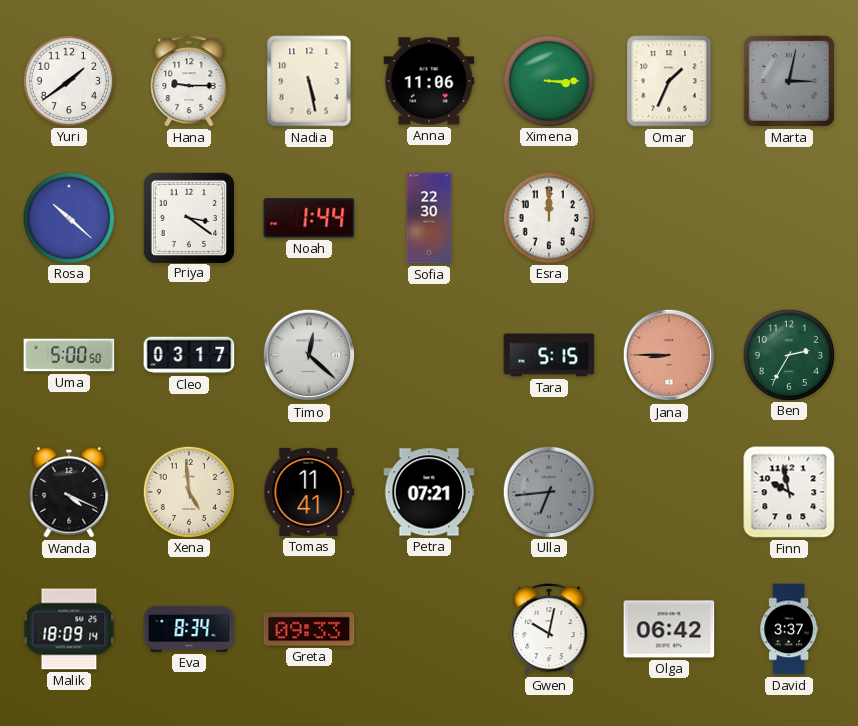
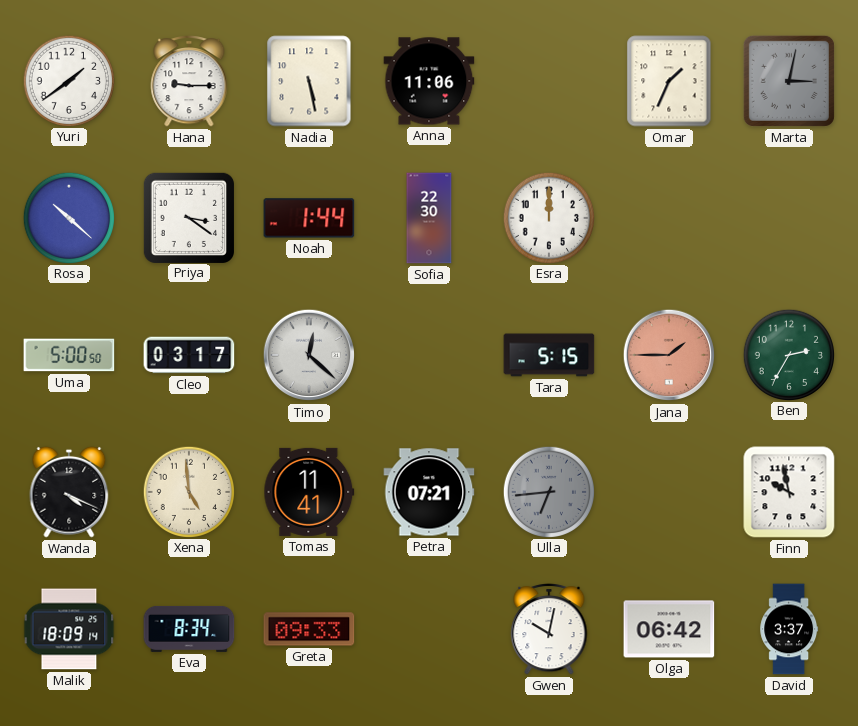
Ximena: 3:15 -> none (548, 80)
Jana: 8:45 -> 1:45 (669, 355)
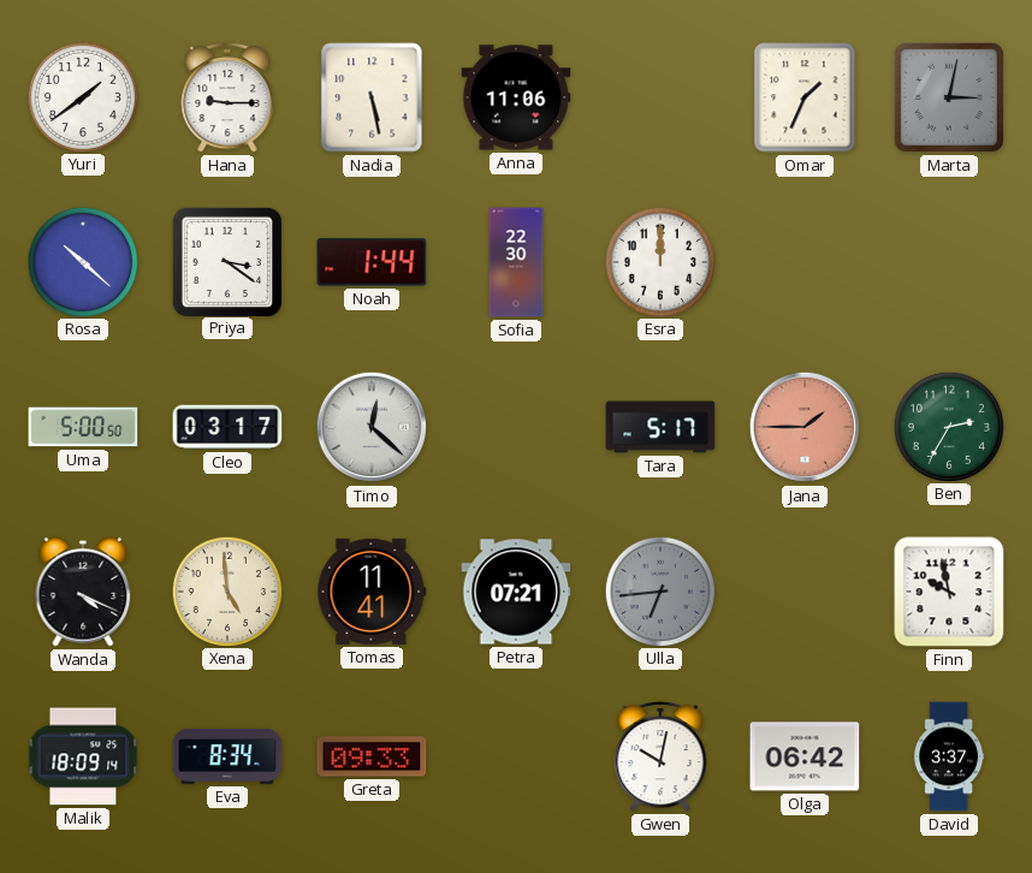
Tara: 5:15 -> 5:17 (660, 427)
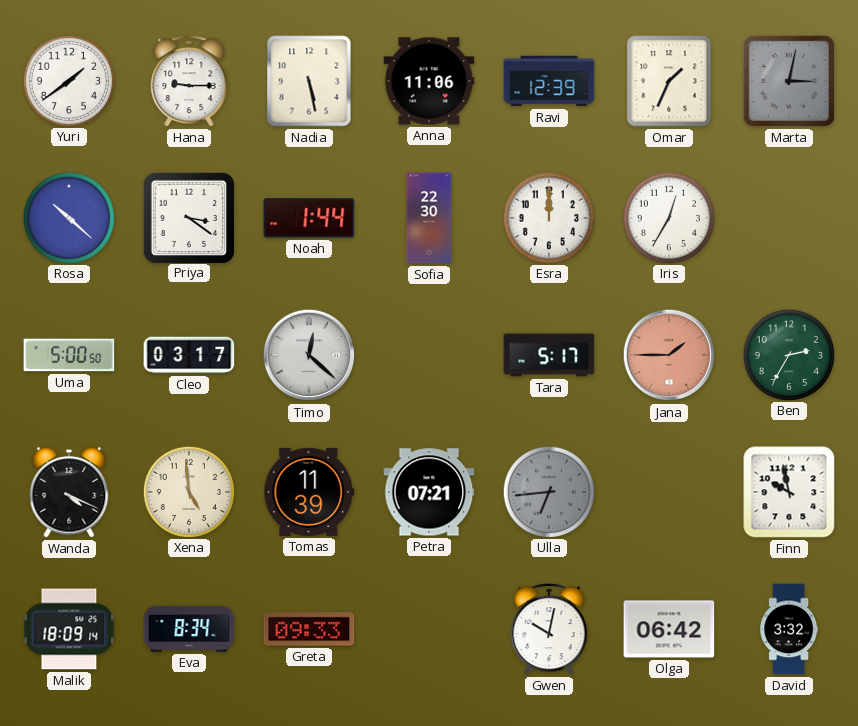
Ravi: none -> 12:39 (549, 81)
Iris: none -> 12:35 (668, 217)
Tomas: 11:41 -> 11:39 (309, 492)
David: 3:37 -> 3:32 (789, 629)
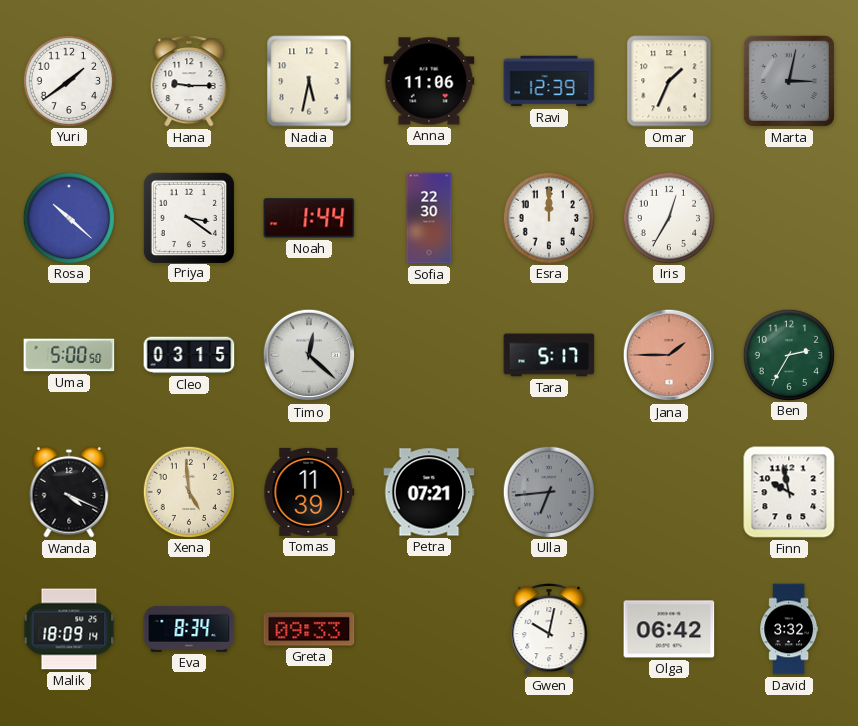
Nadia: 5:28 -> 5:32 (309, 81)
Cleo: 03:17 -> 03:15 (189, 355)
